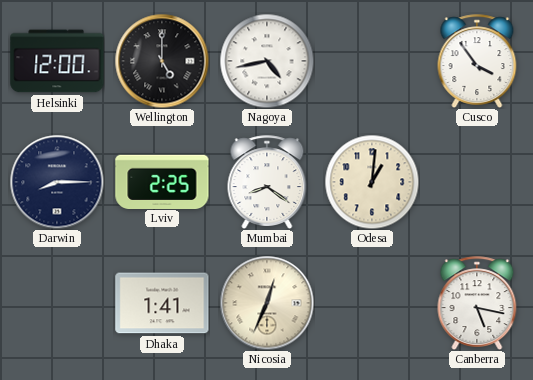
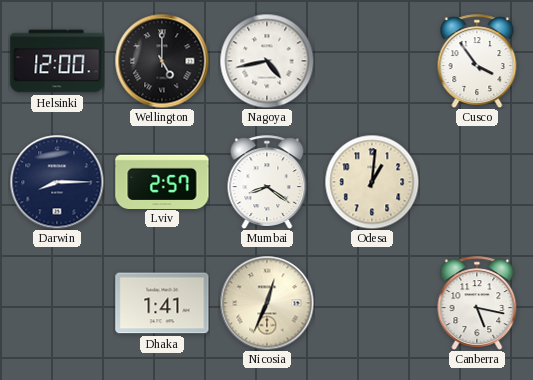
Lviv: 2:25 -> 2:57 (162, 181)
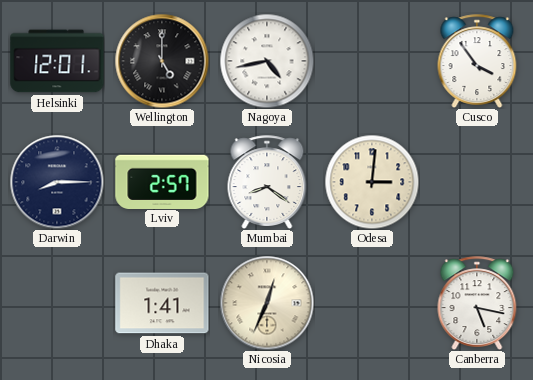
Helsinki: 12:00 -> 12:01 (57, 61)
Odesa: 1:01 -> 3:01 (372, 182)
